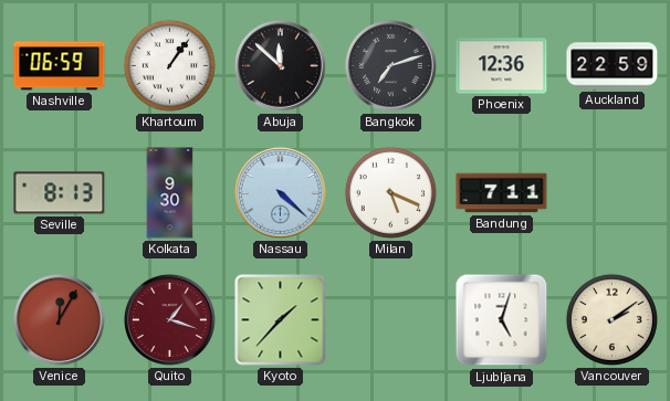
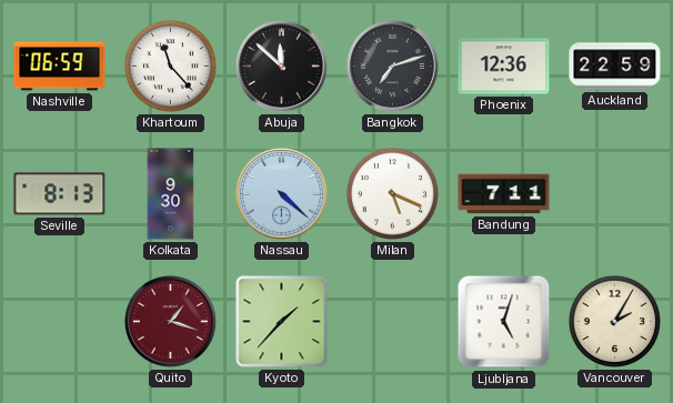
Khartoum: 1:06 -> 11:23 (170, 66)
Venice: 12:05 -> none (59, 319)
Vancouver: 2:09 -> 2:05 (614, 321)
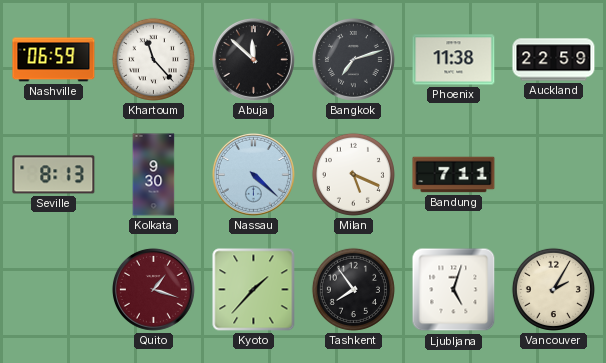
Phoenix: 12:36 -> 11:38 (454, 60)
Tashkent: none -> 7:54 (353, 289)
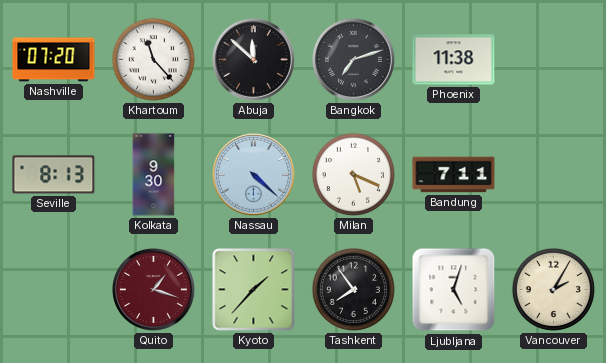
Nashville: 06:59 -> 07:20 (54, 60)
Auckland: 22:59 -> none (554, 60)
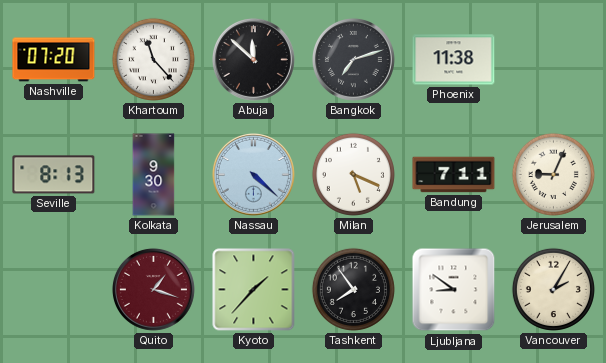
Jerusalem: none -> 9:04 (553, 174)
Ljubljana: 5:03 -> 8:51 (454, 290)
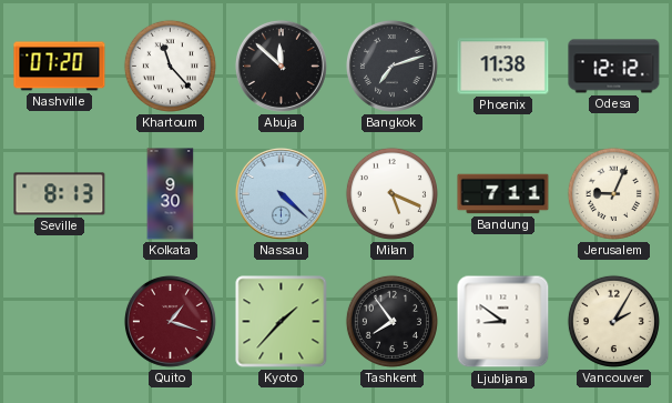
Odesa: none -> 12:12 (614, 67)
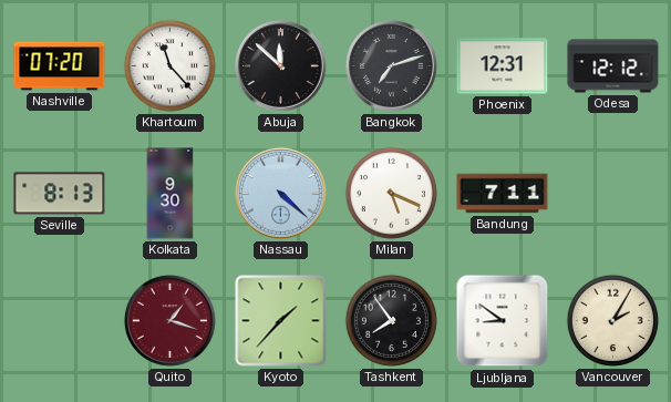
Phoenix: 11:38 -> 12:31 (503, 66)
Jerusalem: 9:04 -> none (613, 193)
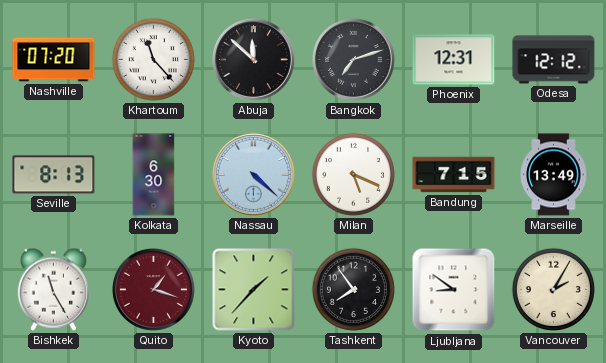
Kolkata: 9:30 -> 6:30 (154, 175)
Bandung: 7:11 -> 7:15 (454, 175)
Marseille: none -> 13:49 (554, 175)
Bishkek: none -> 11:25 (53, 289)
